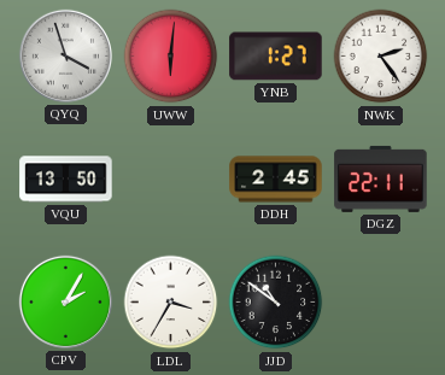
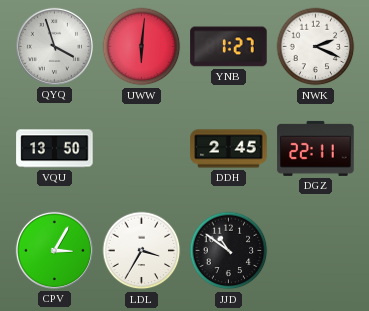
NWK: 2:24 -> 2:19 (316, 47)
CPV: 2:05 -> 3:05 (54, 250)
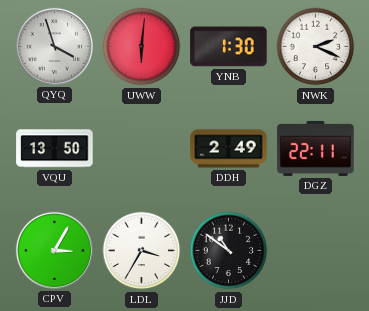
YNB: 1:27 -> 1:30 (229, 47)
DDH: 2:45 -> 2:49 (229, 149)
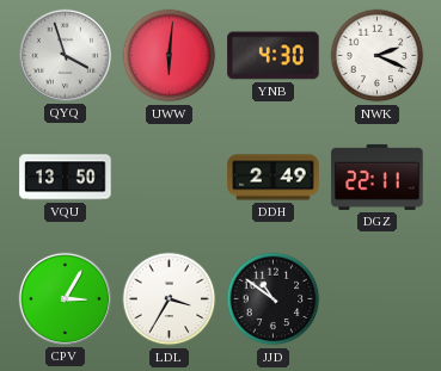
YNB: 1:30 -> 4:30 (274, 56)
